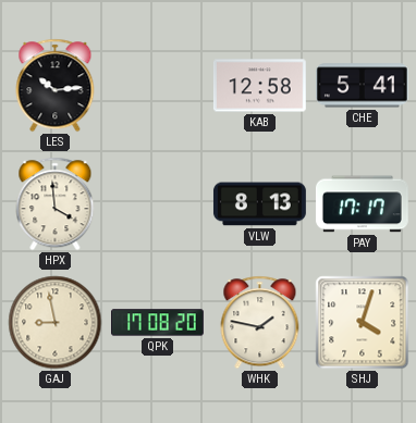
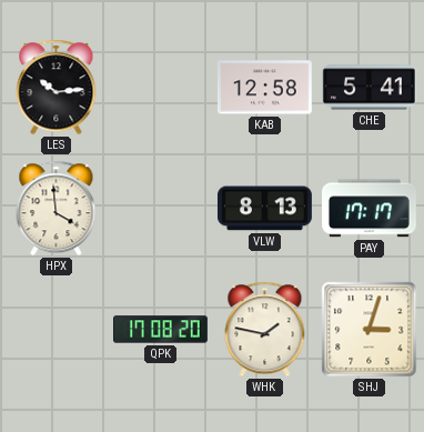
GAJ: 8:58 -> none (56, 323)
SHJ: 4:03 -> 3:03 (370, 330)
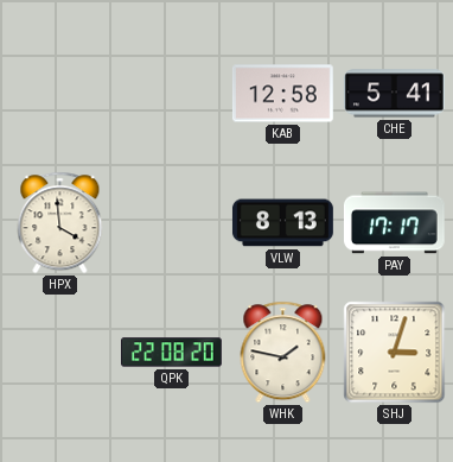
LES: 10:14 -> none (57, 88)
QPK: 17:08 -> 22:08 (172, 353)
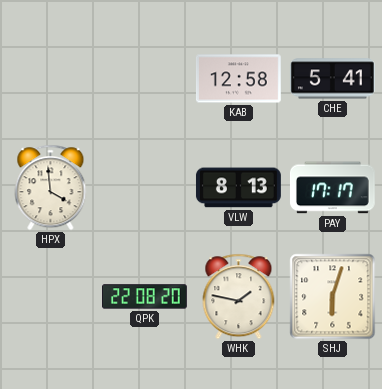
SHJ: 3:03 -> 6:03 (333, 297)
